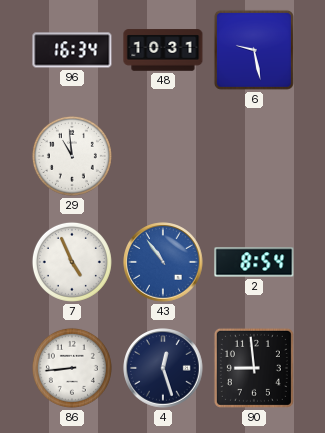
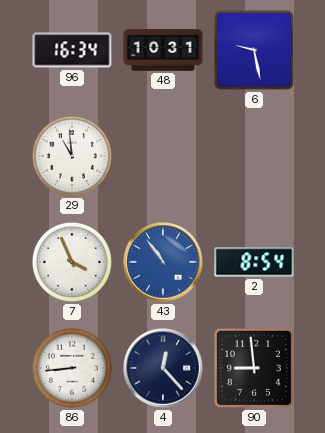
7: 4:56 -> 3:56 (72, 262)
4: 12:27 -> 12:23 (163, 368)
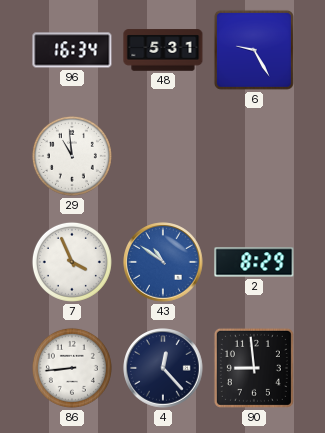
48: 10:31 -> 5:31 (163, 50)
6: 9:28 -> 9:25 (254, 50)
43: 10:54 -> 10:51 (163, 262)
2: 8:54 -> 8:29 (254, 262)
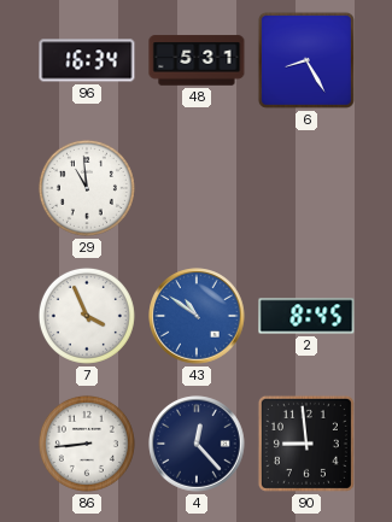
6: 9:25 -> 8:25 (306, 60)
2: 8:29 -> 8:45 (306, 316)
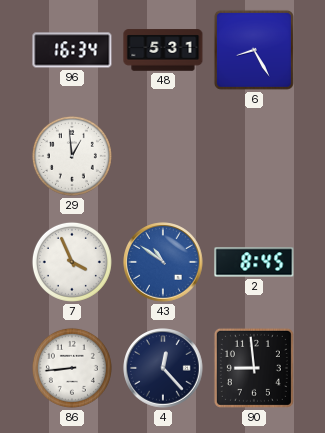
29: 10:59 -> 12:59 (72, 156)
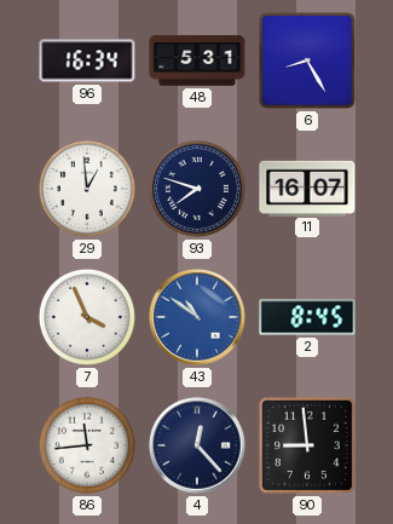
93: none -> 7:48 (197, 189)
11: none -> 16:07 (307, 188)
86: 8:44 -> 11:44 (87, 445)
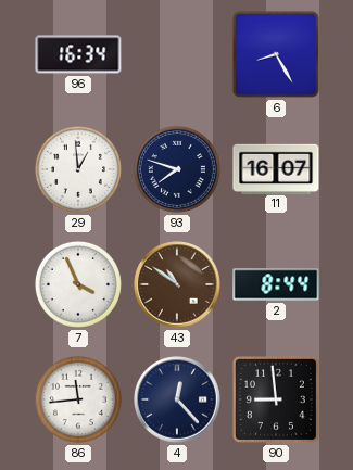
48: 5:31 -> none (197, 61)
43 dial: blue -> brown (177, 284)
2: 8:45 -> 8:44 (276, 284)
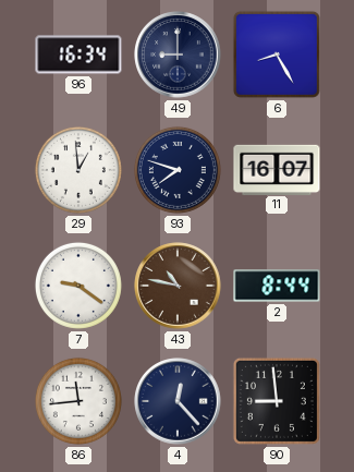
49: none -> 9:00 (178, 55)
7: 3:56 -> 9:21 (78, 286)
43: 10:51 -> 10:47 (178, 286)
